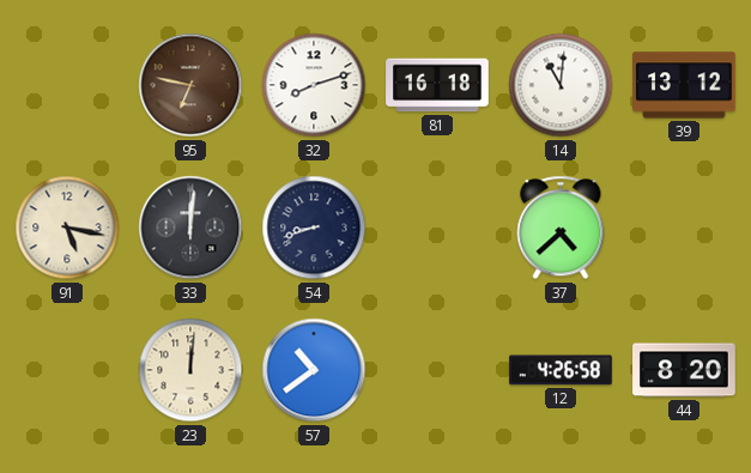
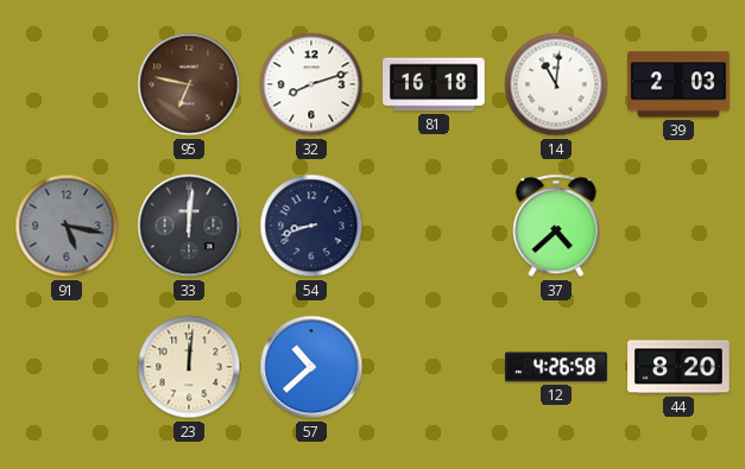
39: 13:12 -> 2:03 (678, 84)
91 dial: cream -> grey (67, 226)
57: 10:39 -> 10:38 (311, 367)
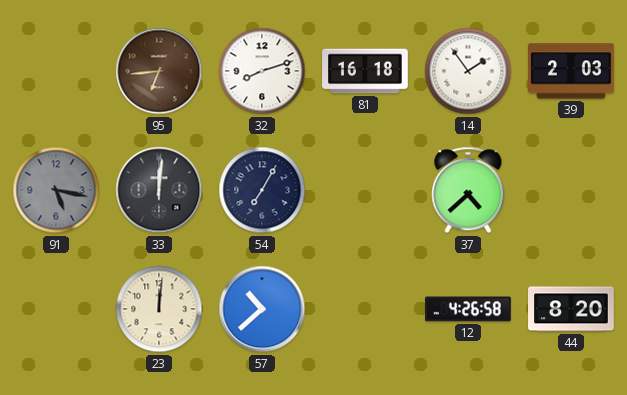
95: 6:47 -> 6:44 (159, 71)
14: 11:01 -> 1:54 (468, 71)
54: 8:42 -> 7:05 (262, 190)
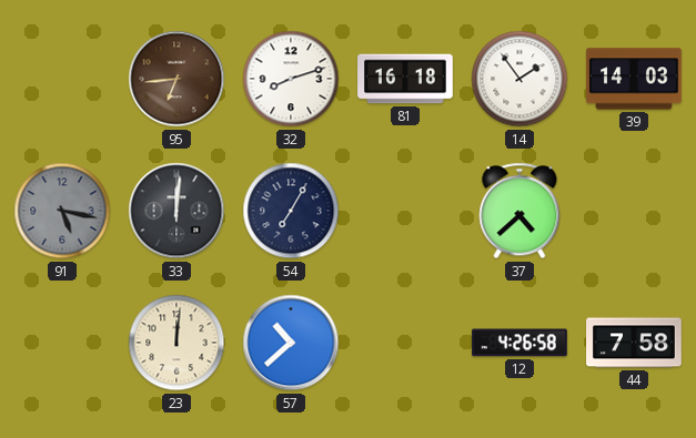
39: 2:03 -> 14:03 (634, 79)
44: 8:20 -> 7:58 (634, 343)
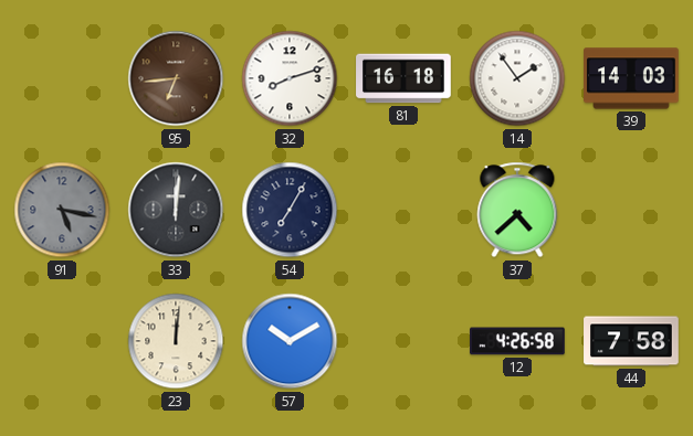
57: 10:38 -> 10:10 (290, 341)
